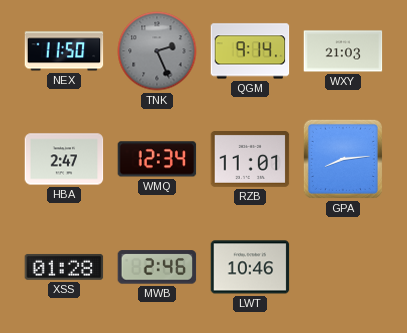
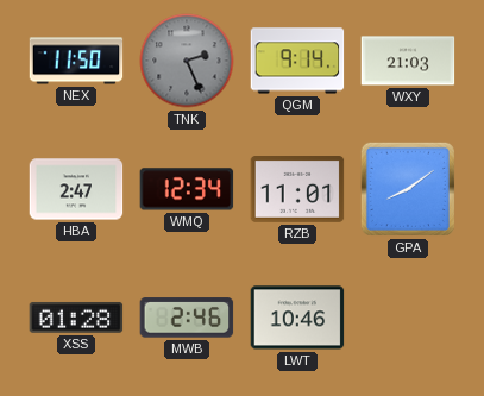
GPA: 8:14 -> 8:09 (408, 189)
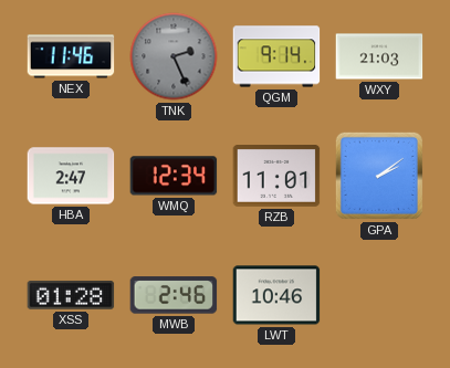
NEX: 11:50 -> 11:46 (71, 56)
GPA: 8:09 -> 2:09 (379, 176)
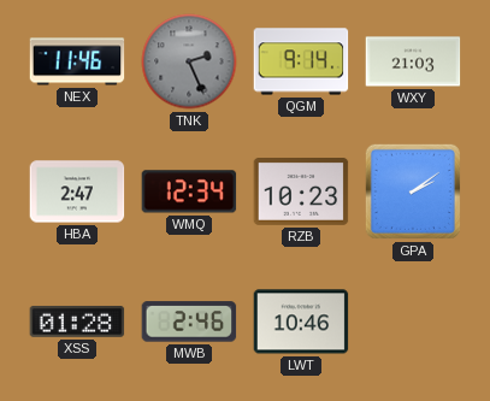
RZB: 11:01 -> 10:23 (301, 193)
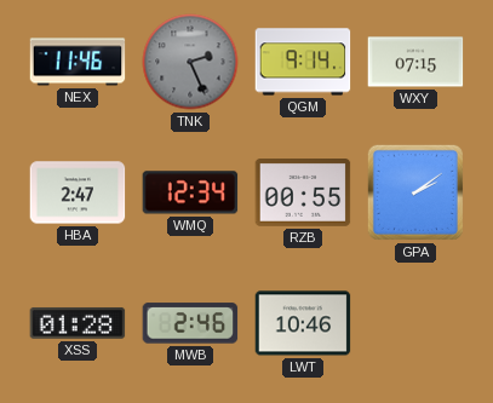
WXY: 21:03 -> 07:15 (415, 62)
RZB: 10:23 -> 00:55 (303, 194)
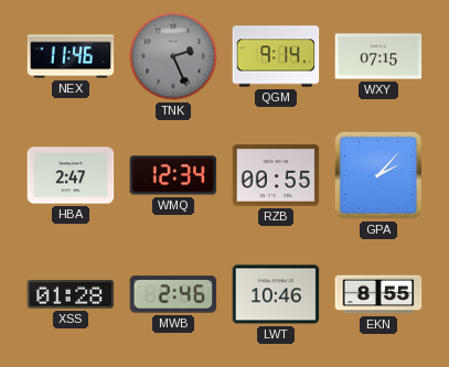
GPA: 2:09 -> 2:07 (378, 175)
EKN: none -> 8:55 (378, 294)
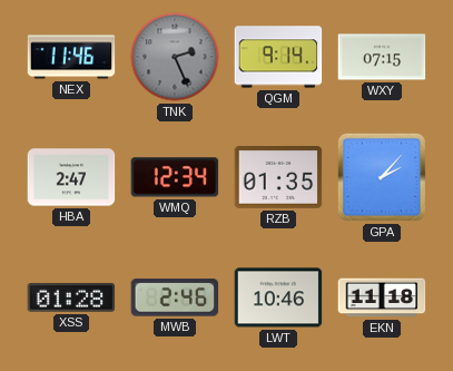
RZB: 00:55 -> 01:35 (278, 178)
EKN: 8:55 -> 11:18 (382, 297)
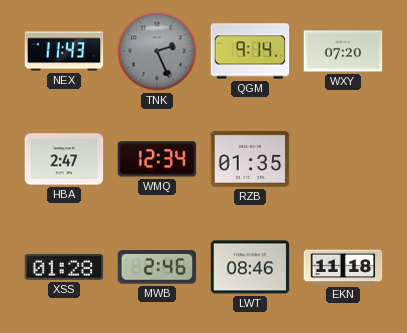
NEX: 11:46 -> 11:43 (64, 51)
WXY: 07:15 -> 07:20 (343, 51)
GPA: 2:07 -> none (382, 177)
LWT: 10:46 -> 08:46 (250, 267)
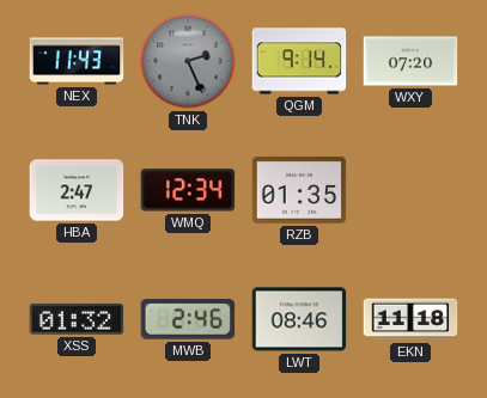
XSS: 01:28 -> 01:32 (77, 319)
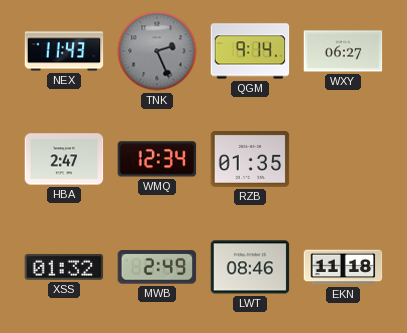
WXY: 07:20 -> 06:27 (343, 51)
MWB: 2:46 -> 2:49 (157, 267)
